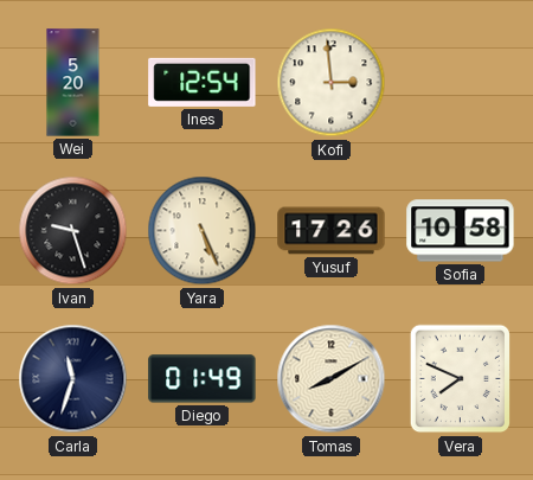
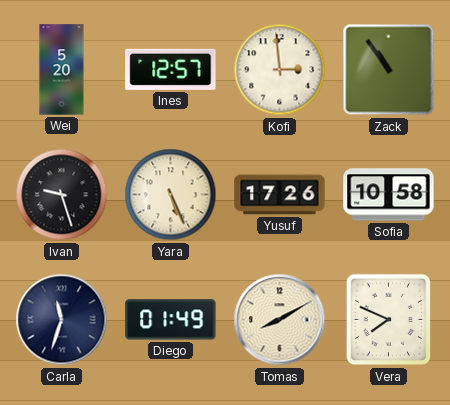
Ines: 12:54 -> 12:57 (171, 69)
Zack: none -> 10:54 (389, 70)
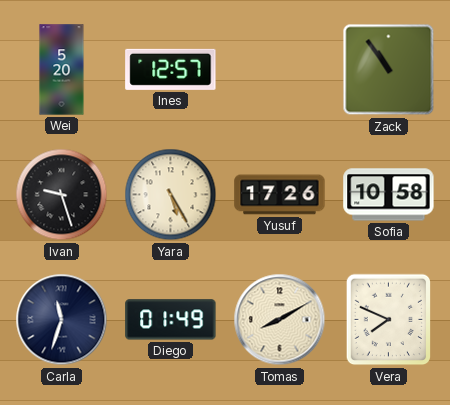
Kofi: 2:59 -> none (280, 70)
Yara: 5:26 -> 5:25 (171, 195)
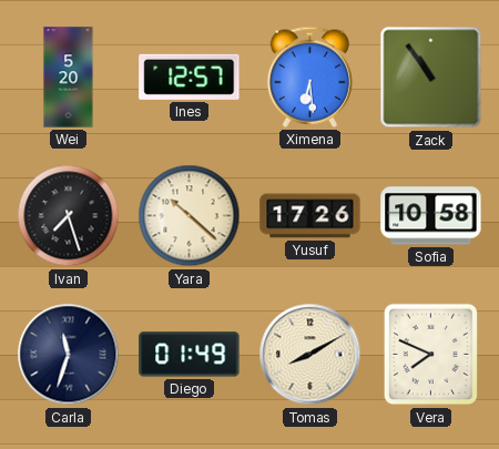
Ximena: none -> 6:29 (309, 76)
Ivan: 9:27 -> 7:27 (69, 216)
Yara: 5:25 -> 10:22 (190, 216)
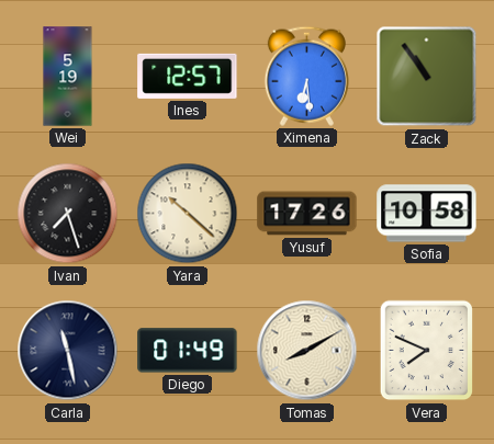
Wei: 5:20 -> 5:19 (68, 77)
Carla: 11:33 -> 11:28 (68, 351)
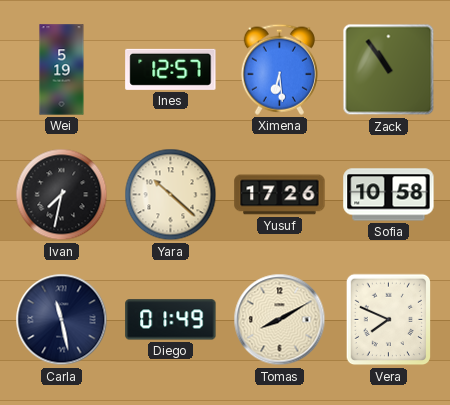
Ivan: 7:27 -> 7:32 (62, 195)
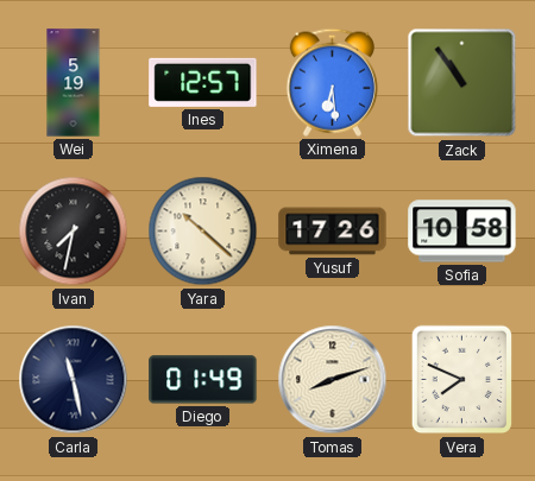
Tomas: 8:10 -> 8:12 (333, 380)
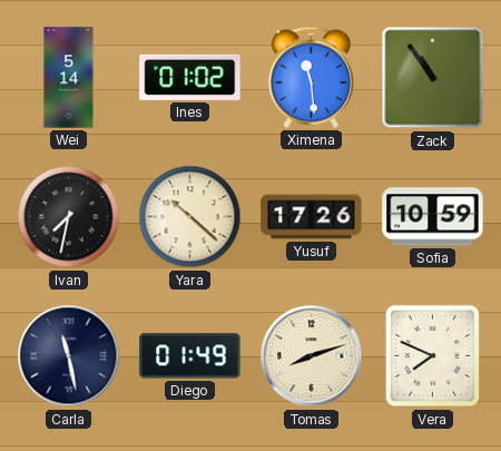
Wei: 5:19 -> 5:14 (69, 78)
Ines: 12:57 -> 01:02 (190, 77)
Ximena: 6:29 -> 11:29 (311, 77)
Sofia: 10:58 -> 10:59 (433, 217)
